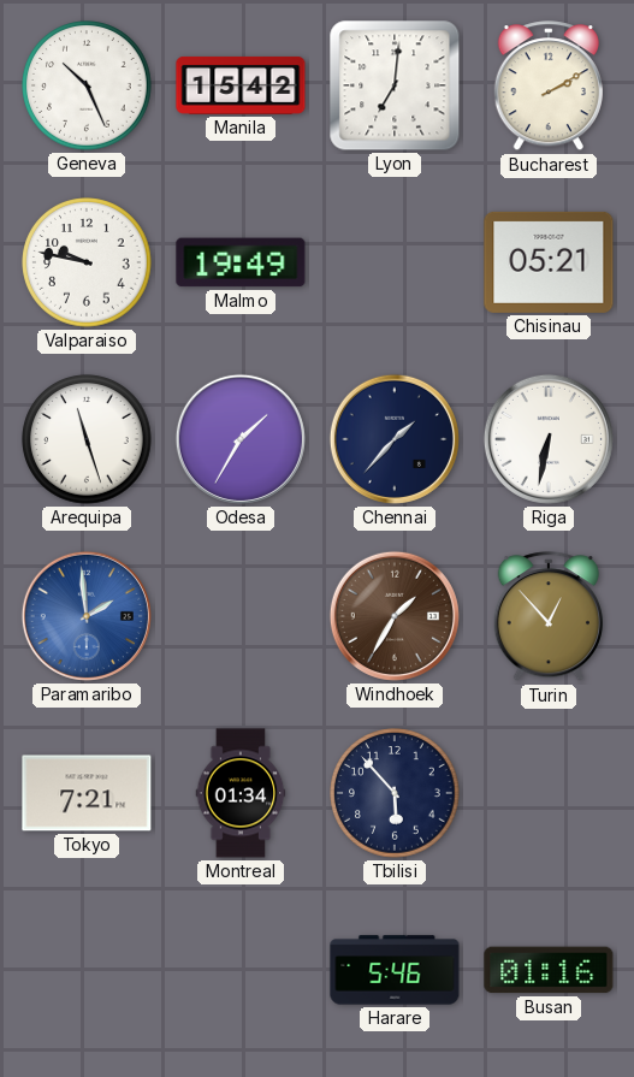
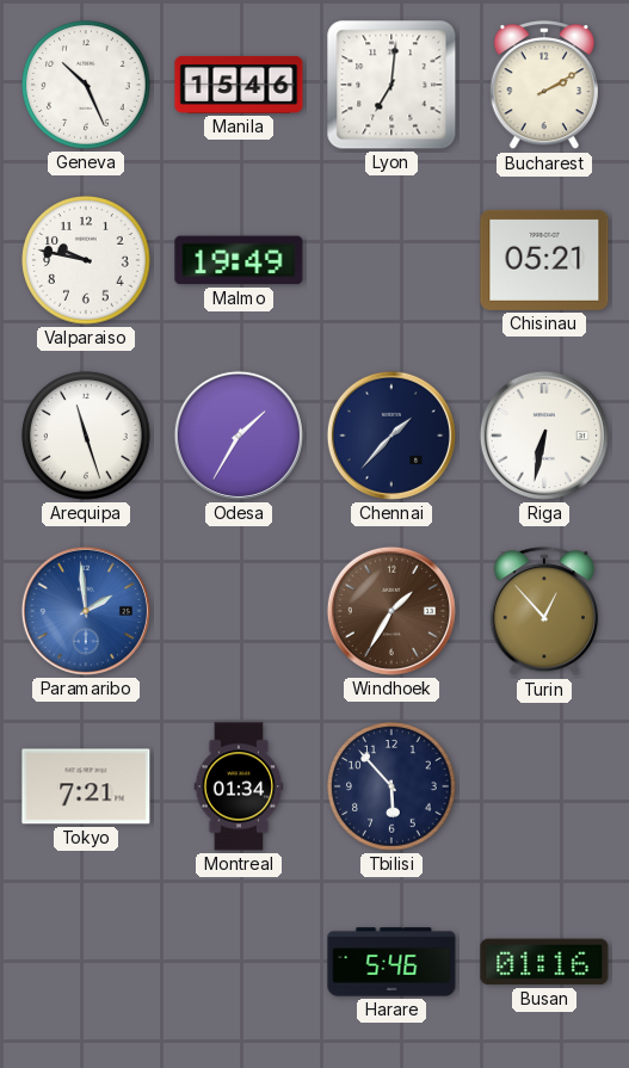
Manila: 15:42 -> 15:46 (239, 85)
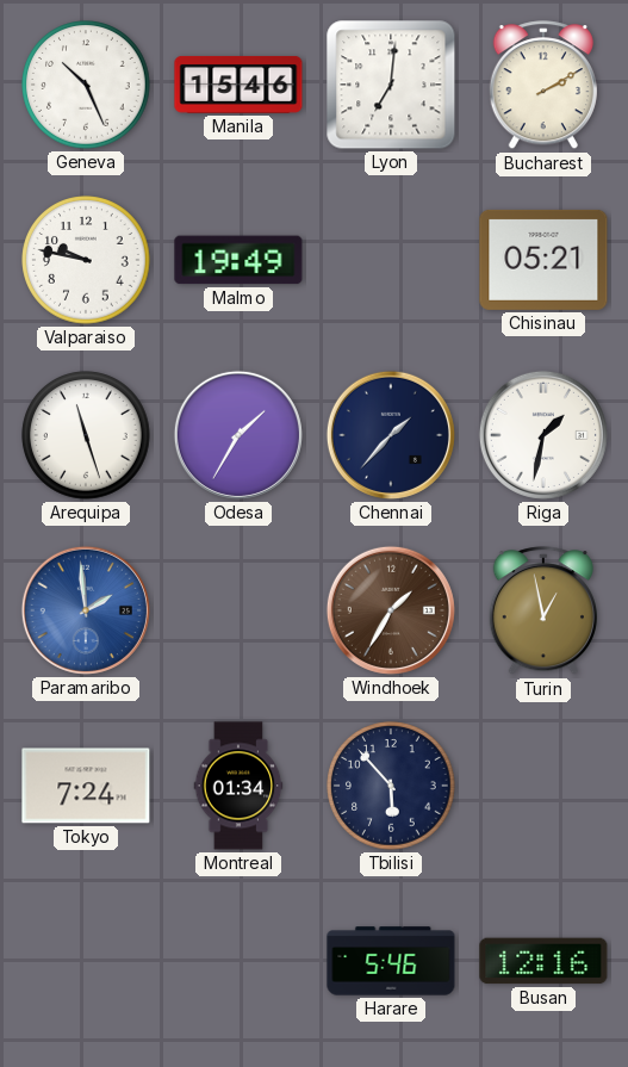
Riga: 6:32 -> 1:32 (543, 435)
Turin: 12:53 -> 12:58 (543, 612)
Tokyo: 7:21 -> 7:24 (86, 786)
Busan: 01:16 -> 12:16 (543, 961)
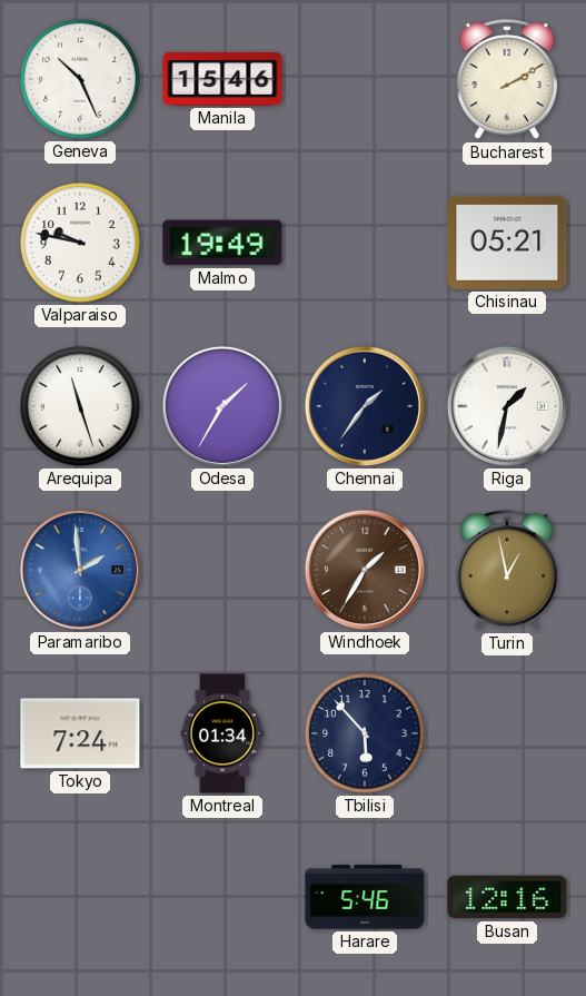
Lyon: 7:01 -> none (391, 85)
Chennai: 1:37 -> 1:36 (365, 406)
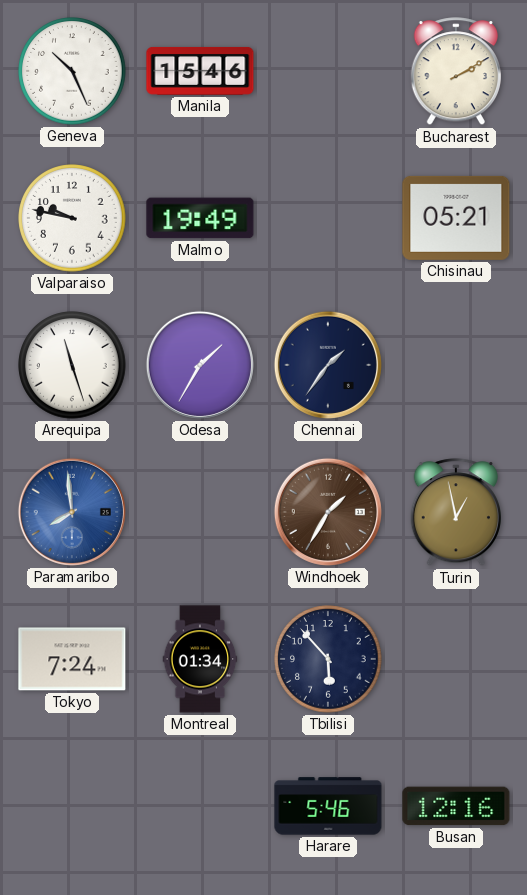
Riga: 1:32 -> none (507, 406)
Paramaribo: 1:59 -> 7:59 (72, 512)
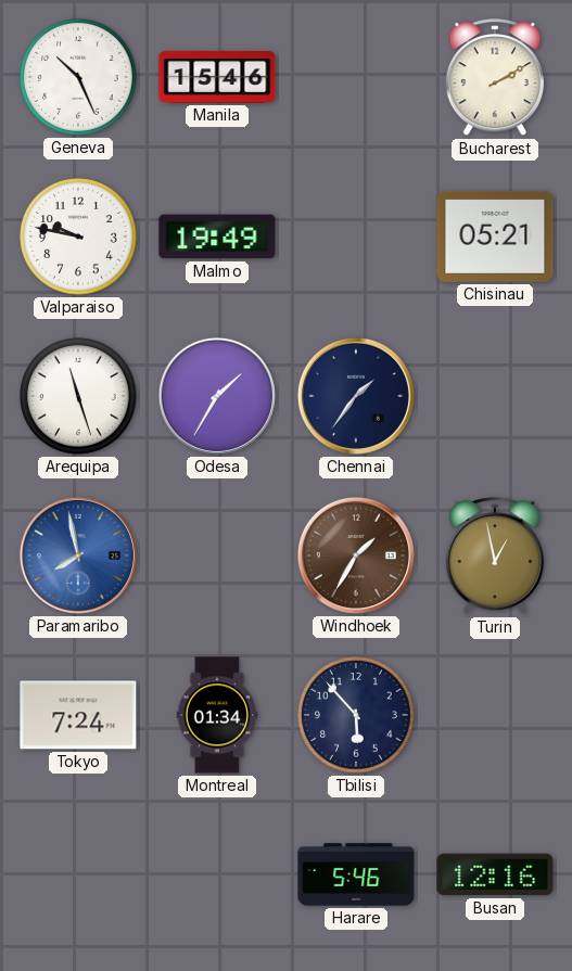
Paramaribo: 7:59 -> 7:58 (78, 555)
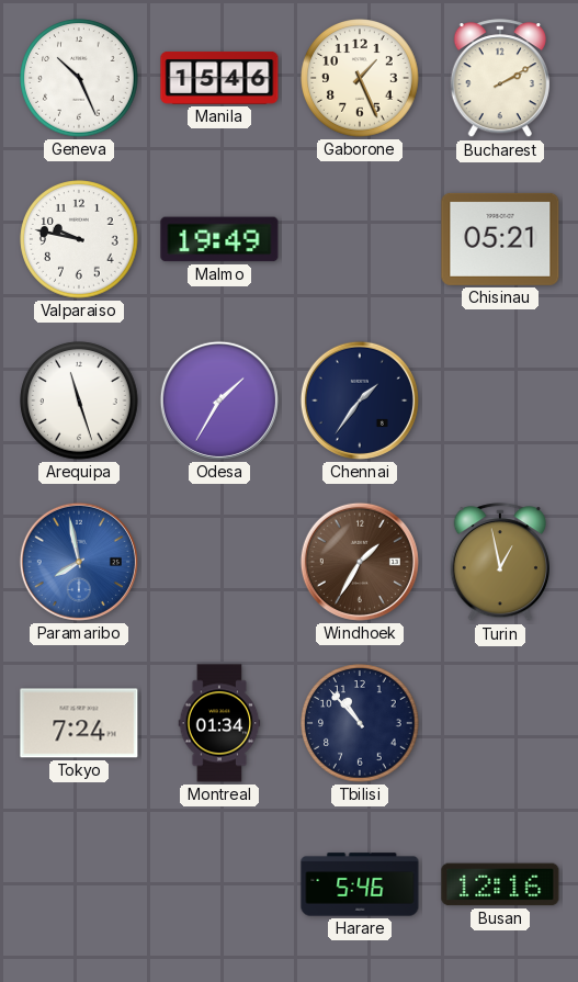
Gaborone: none -> 1:26 (360, 78)
Tbilisi: 5:53 -> 10:53 (360, 723)
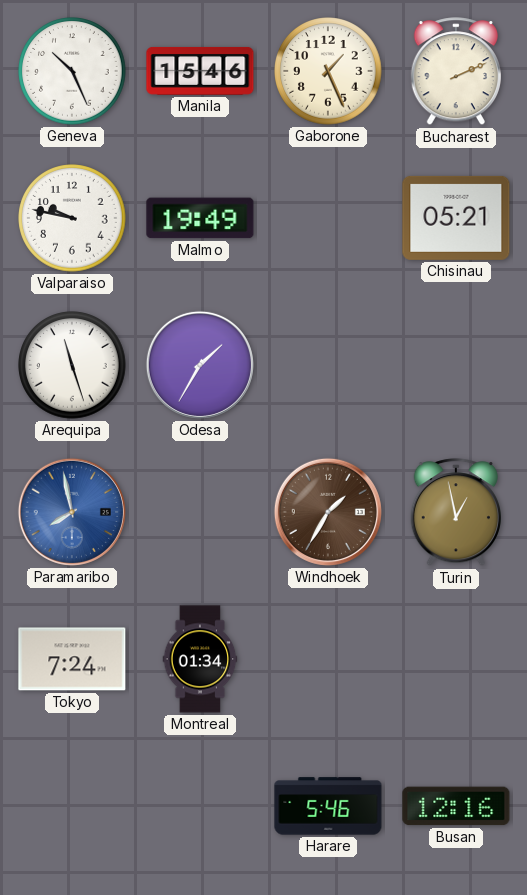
Bucharest: 2:10 -> 2:11 (456, 72)
Chennai: 1:36 -> none (360, 400)
Tbilisi: 10:53 -> none (360, 723)
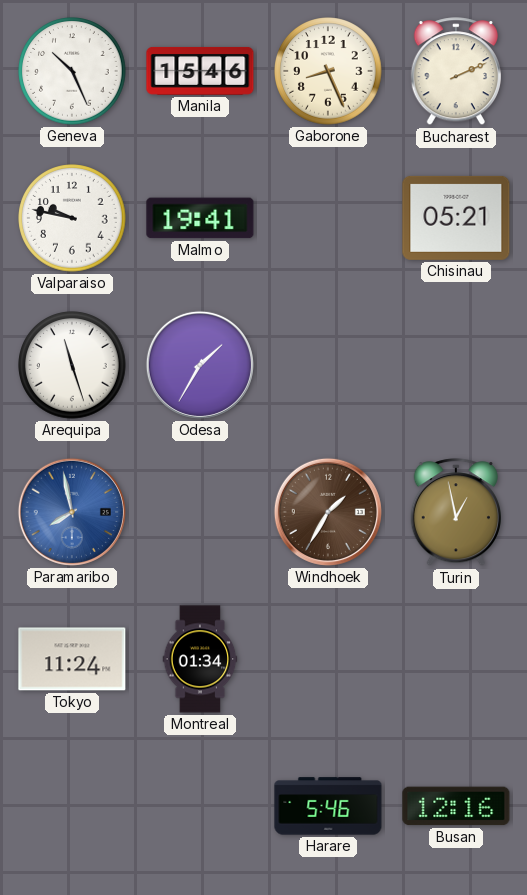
Gaborone: 1:26 -> 8:26 (328, 71)
Malmo: 19:49 -> 19:41 (200, 218)
Tokyo: 7:24 -> 11:24 (72, 659)
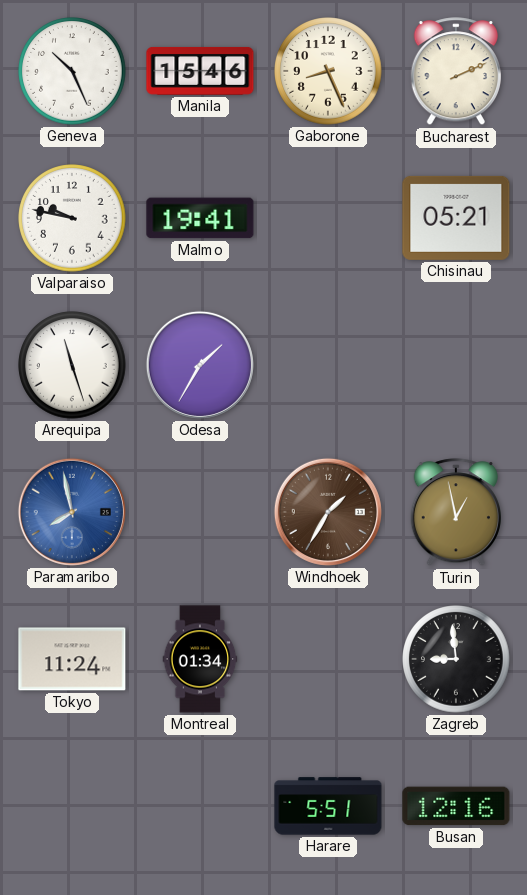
Zagreb: none -> 8:59 (456, 659)
Harare: 5:46 -> 5:51 (328, 806)
